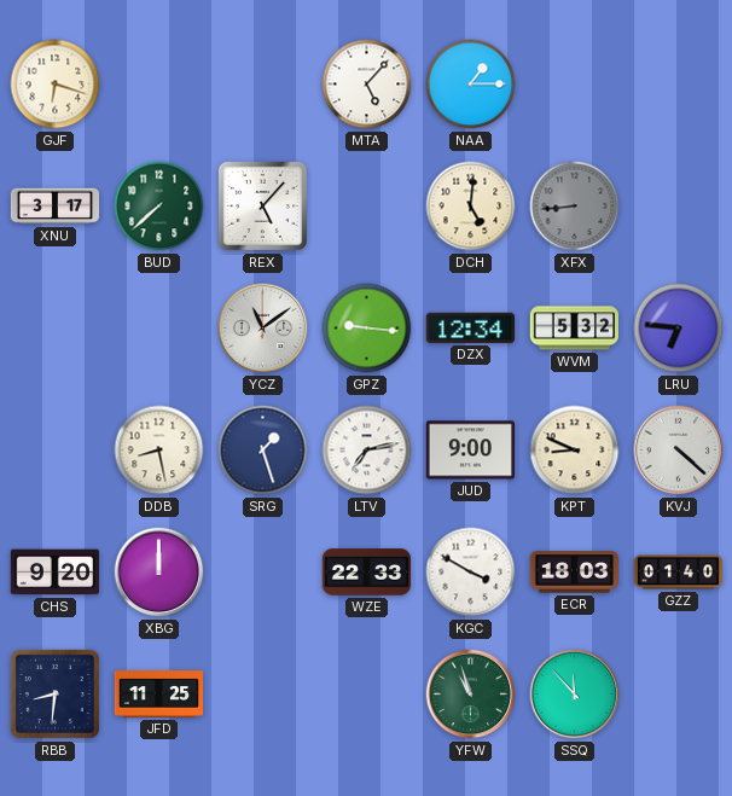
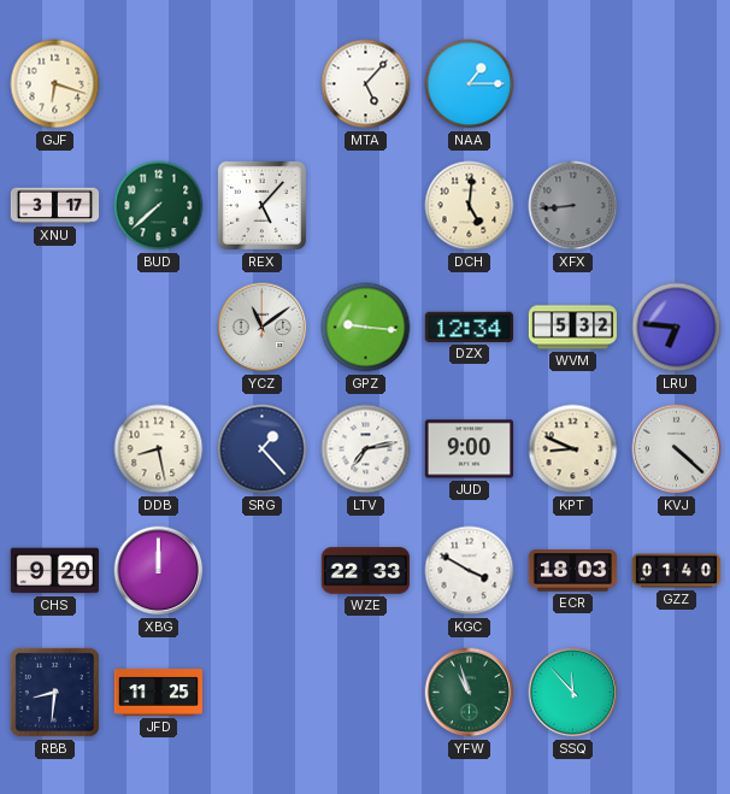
SRG: 1:27 -> 1:23 (263, 449)
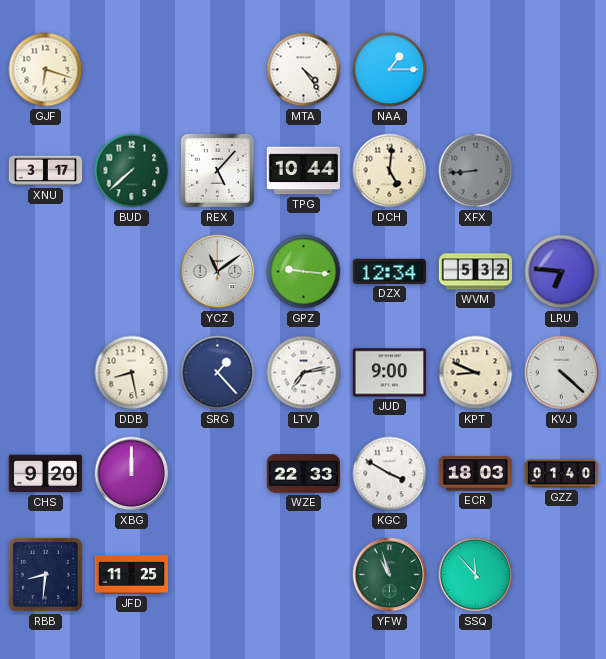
MTA: 5:07 -> 4:24 (304, 70)
TPG: none -> 10:44 (303, 171)
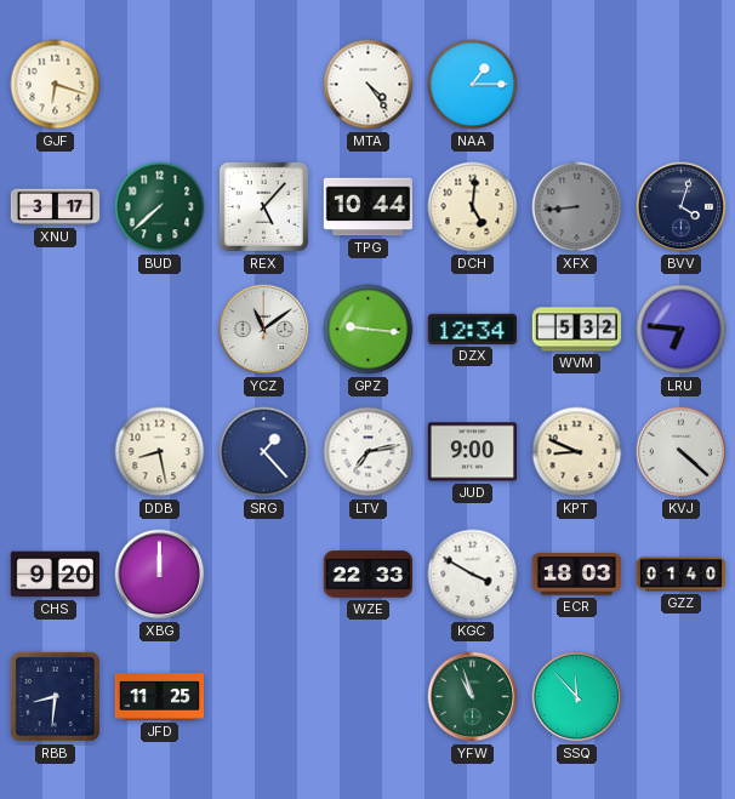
BVV: none -> 4:03 (682, 207)
